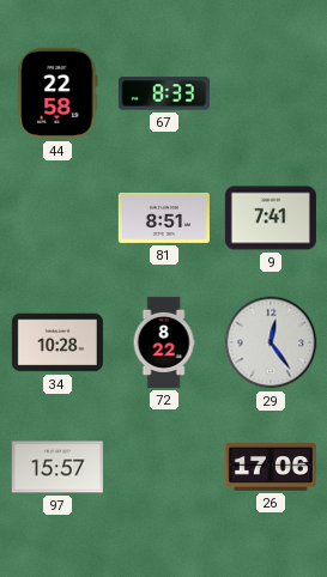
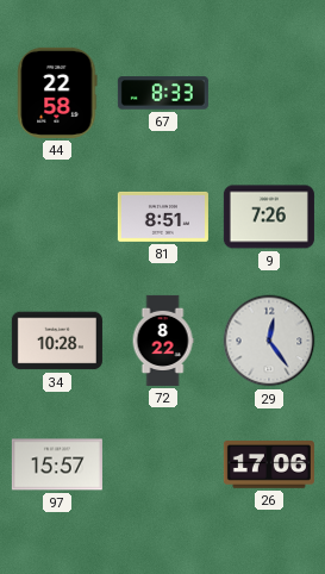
9: 7:41 -> 7:26 (269, 217)
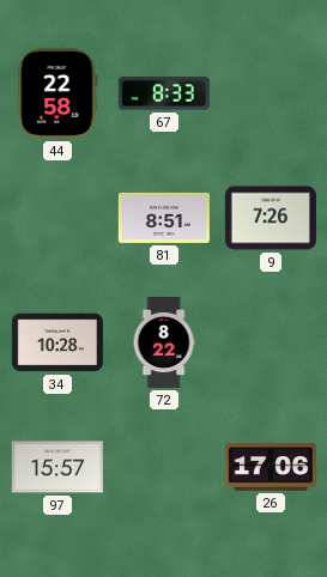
29: 12:24 -> none (269, 341)
